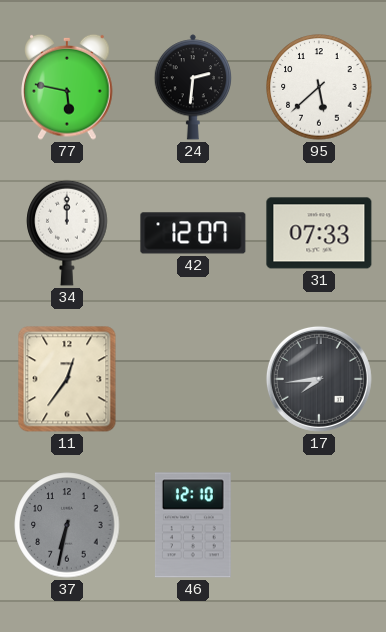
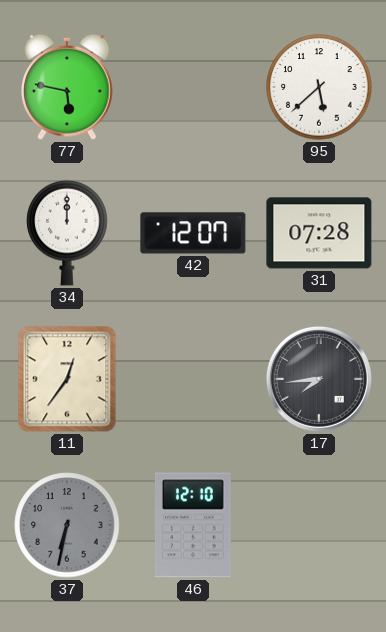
24: 2:31 -> none (192, 87)
31: 07:33 -> 07:28 (319, 233)
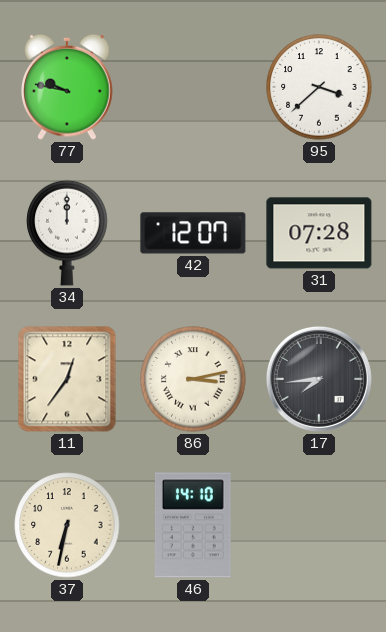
77: 5:47 -> 9:47 (67, 87)
95: 5:38 -> 3:38 (319, 87)
86: none -> 3:13 (193, 379)
37 dial: grey -> cream (67, 525)
46: 12:10 -> 14:10 (193, 525)
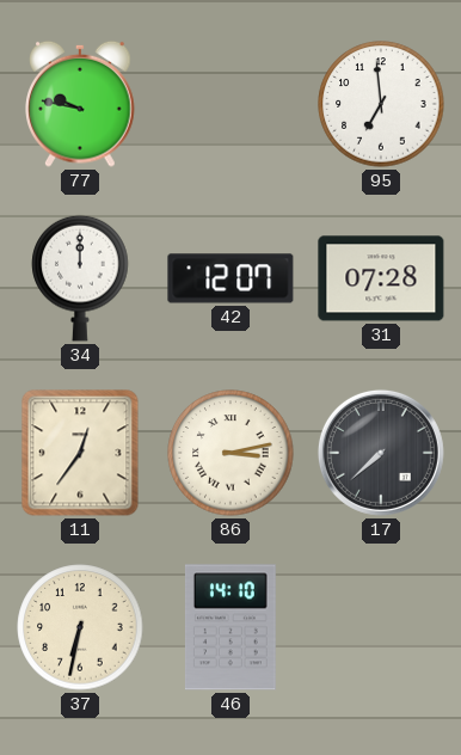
95: 3:38 -> 6:59 (381, 104)
17: 7:44 -> 7:38 (381, 453)
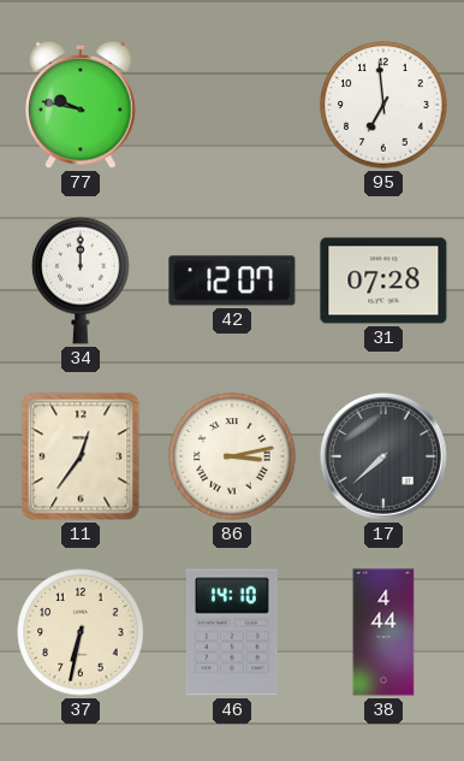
38: none -> 4:44 (383, 632)
